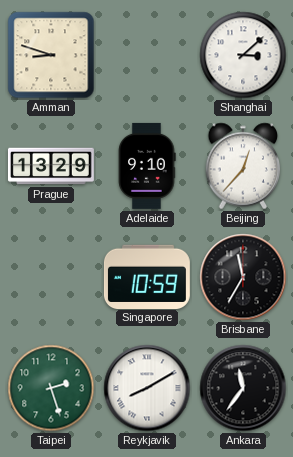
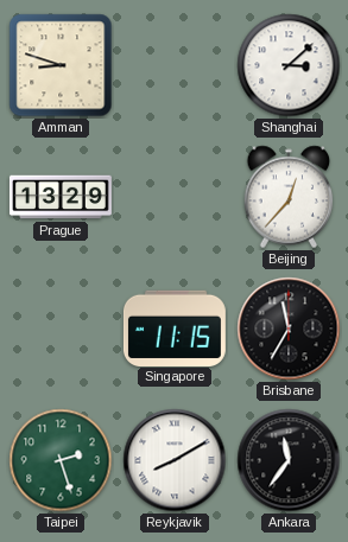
Adelaide: 9:10 -> none (147, 166)
Singapore: 10:59 -> 11:15 (175, 327)
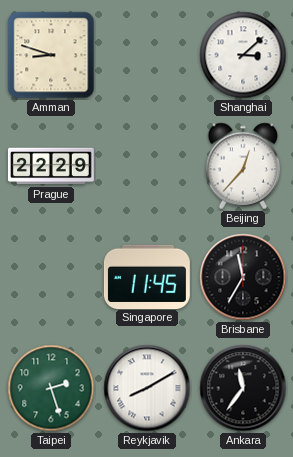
Prague: 13:29 -> 22:29 (51, 166)
Singapore: 11:15 -> 11:45 (147, 276)
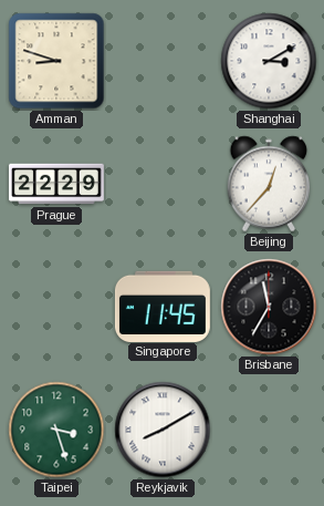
Shanghai: 3:08 -> 3:10 (269, 61)
Taipei: 2:27 -> 3:27 (56, 430)
Ankara: 11:36 -> none (243, 388)
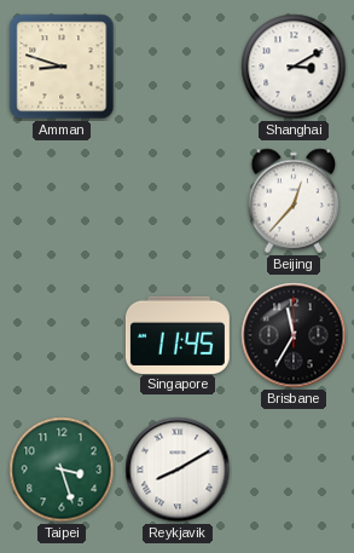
Prague: 22:29 -> none (56, 184)
